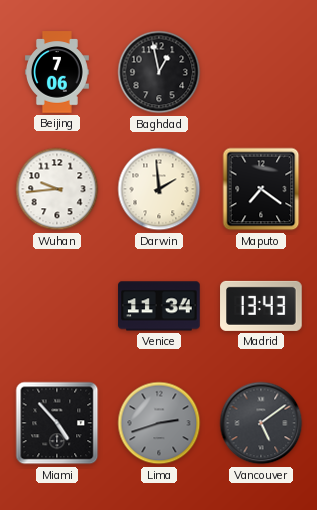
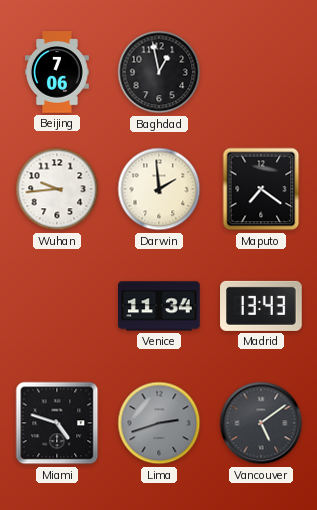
Miami: 4:53 -> 4:48 (57, 423)
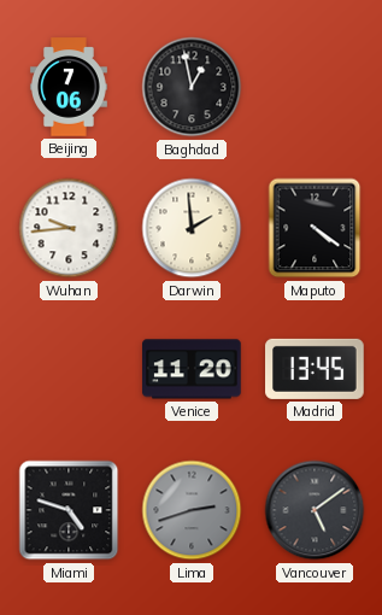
Maputo: 7:21 -> 4:21 (315, 228)
Venice: 11:34 -> 11:20 (192, 369)
Madrid: 13:43 -> 13:45 (315, 369)
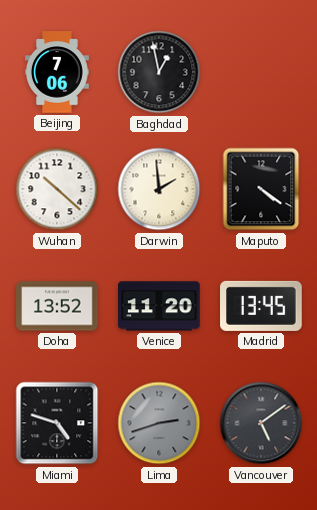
Wuhan: 9:44 -> 10:22 (57, 189)
Doha: none -> 13:52 (57, 306)
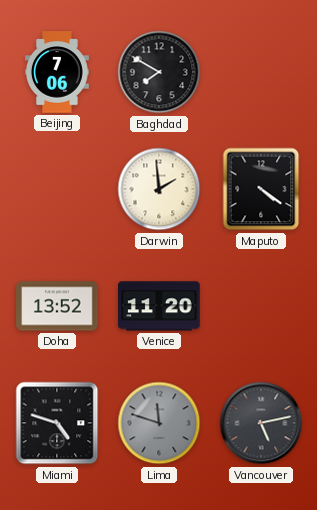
Baghdad: 12:58 -> 7:50 (159, 72)
Wuhan: 10:22 -> none (57, 189)
Madrid: 13:45 -> none (261, 306)
Lima: 2:42 -> 11:48 (159, 423)
Vancouver: 5:09 -> 5:13 (261, 423)
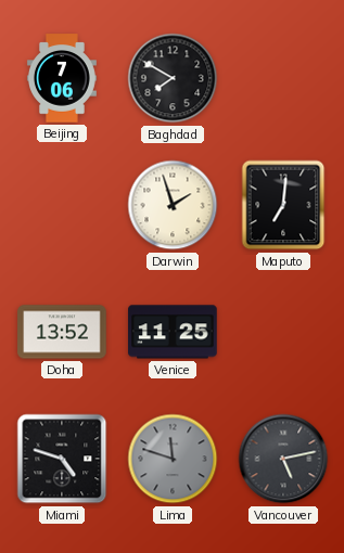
Darwin: 1:59 -> 1:57 (173, 205)
Maputo: 4:21 -> 7:01 (283, 205)
Venice: 11:20 -> 11:25 (173, 332)
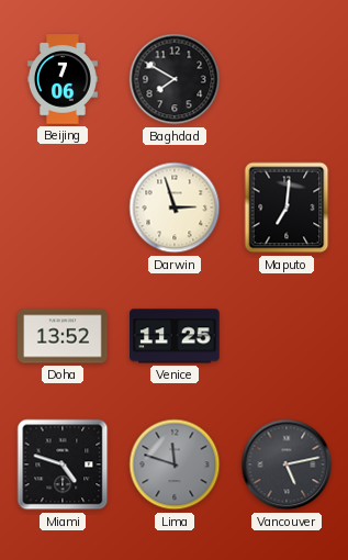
Darwin: 1:57 -> 2:57 (175, 208)
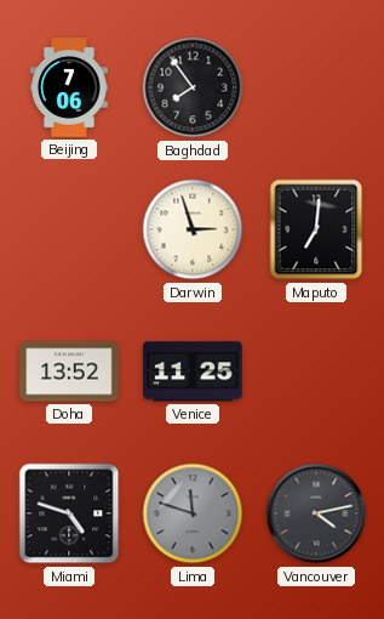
Baghdad: 7:50 -> 7:54 (193, 87)
Vancouver: 5:13 -> 4:13 (316, 513)
